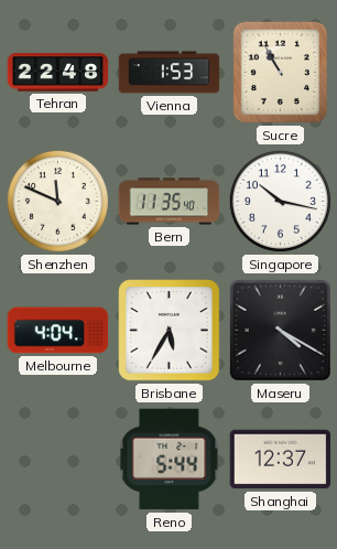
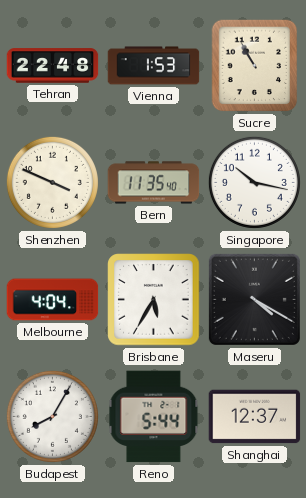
Shenzhen: 11:49 -> 3:49 (52, 182)
Budapest: none -> 8:05 (52, 416)
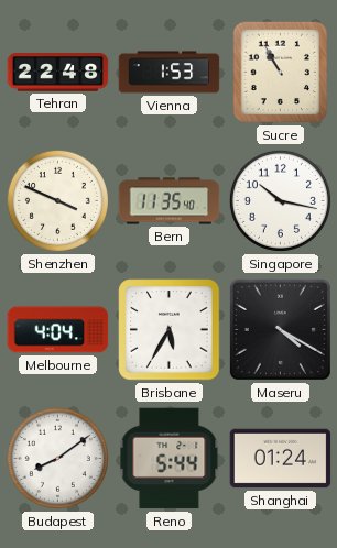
Budapest: 8:05 -> 8:09 (57, 458)
Shanghai: 12:37 -> 01:24 (281, 459)
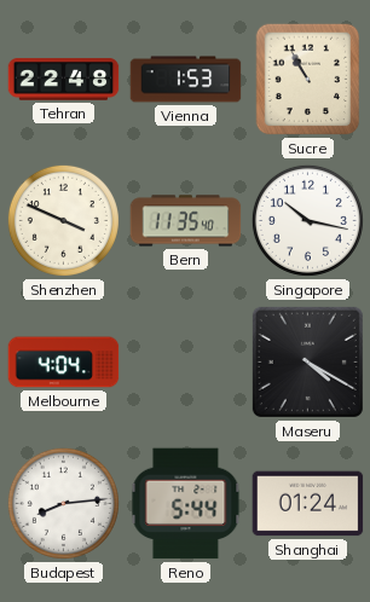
Brisbane: 5:35 -> none (170, 330)
Budapest: 8:09 -> 8:14 (63, 503)
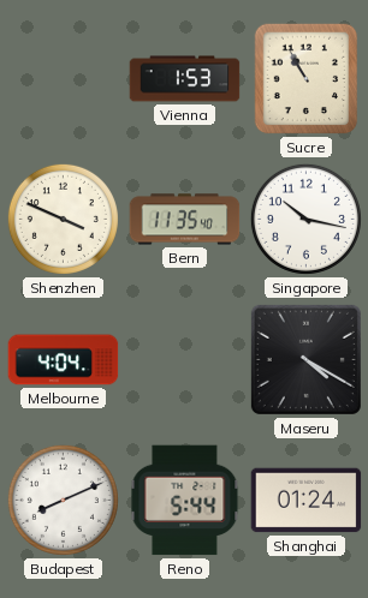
Tehran: 22:48 -> none (64, 80)
Budapest: 8:14 -> 8:11 (63, 500)
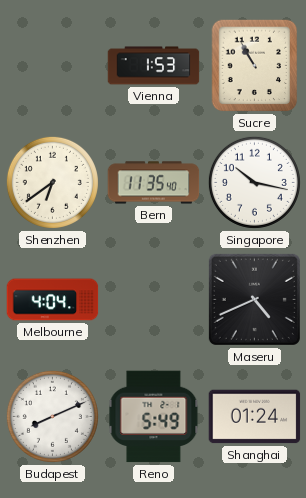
Shenzhen: 3:49 -> 6:39 (52, 182)
Maseru: 4:20 -> 4:41 (254, 299)
Reno: 5:44 -> 5:49 (154, 417)
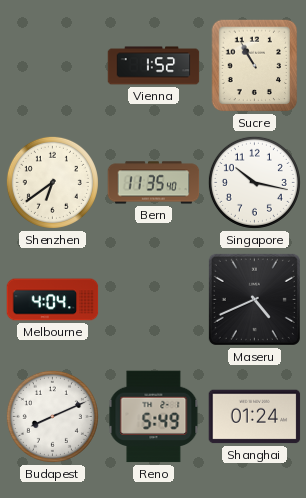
Vienna: 1:53 -> 1:52 (154, 66)
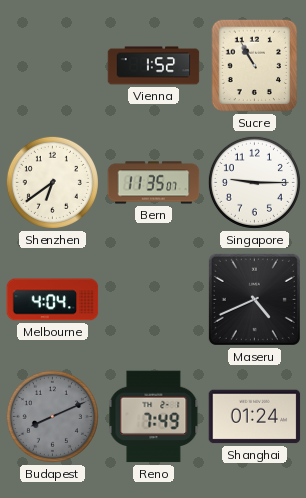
Bern: 11:35:40 -> 11:35:07 (154, 183)
Singapore: 10:17 -> 9:15 (254, 182)
Budapest dial: white -> grey (52, 416)
Reno: 5:49 -> 7:49 (154, 417)
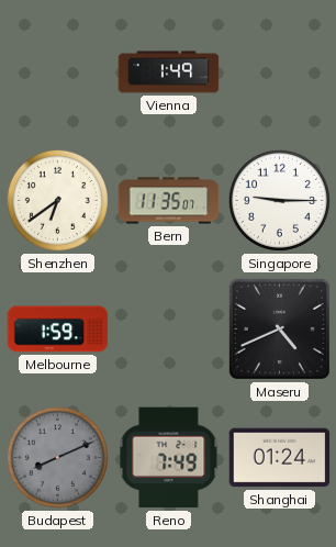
Vienna: 1:52 -> 1:49 (169, 72)
Sucre: 10:55 -> none (255, 66)
Melbourne: 4:04 -> 1:59 (58, 330)
